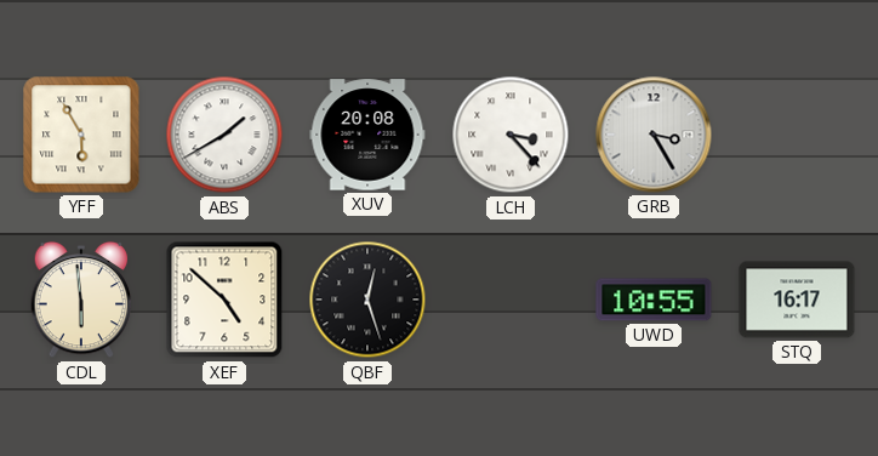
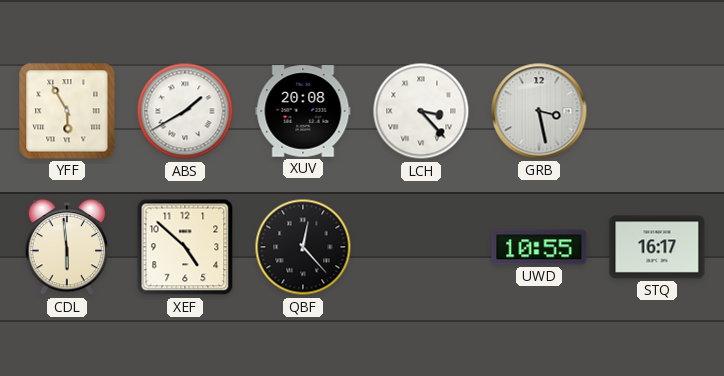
GRB: 3:25 -> 3:28 (539, 111)
QBF: 12:27 -> 12:23 (303, 247)
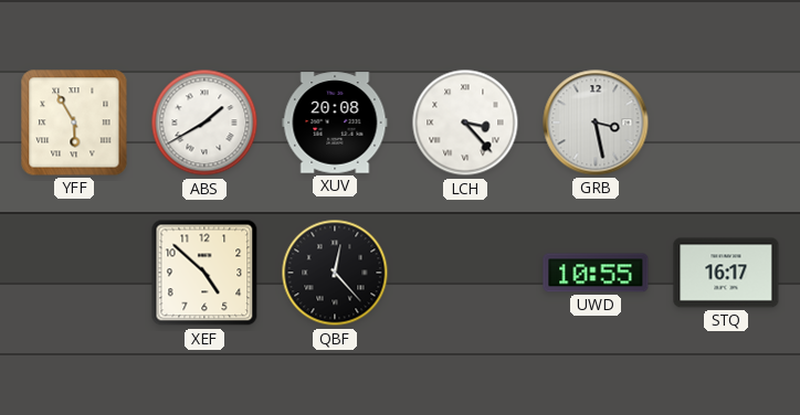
CDL: 5:59 -> none (67, 247)
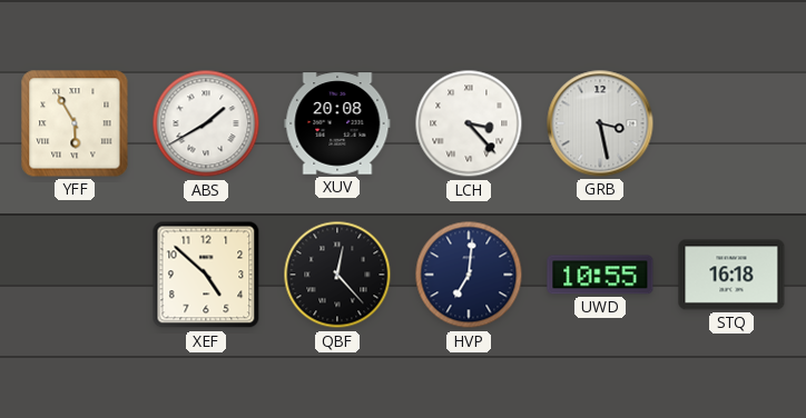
HVP: none -> 7:01 (469, 275)
STQ: 16:17 -> 16:18 (731, 275)
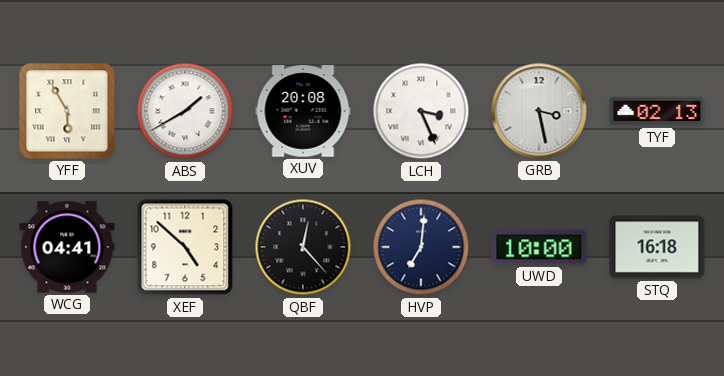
LCH: 3:23 -> 3:26 (421, 111)
TYF: none -> 02:13 (657, 111)
WCG: none -> 04:41 (67, 247)
UWD: 10:55 -> 10:00 (539, 247)
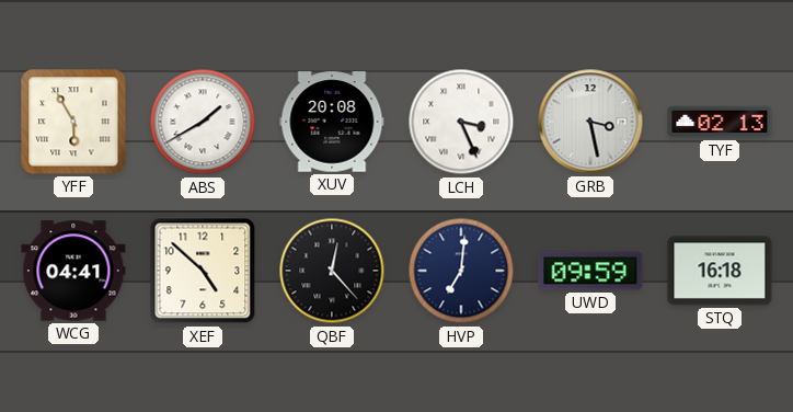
UWD: 10:00 -> 09:59 (590, 271)
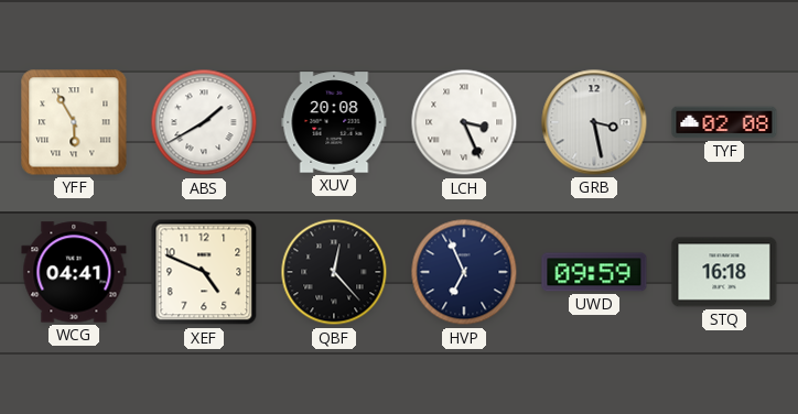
TYF: 02:13 -> 02:08 (724, 122)
XEF: 4:52 -> 4:49 (204, 272)
HVP: 7:01 -> 6:56 (464, 272)
